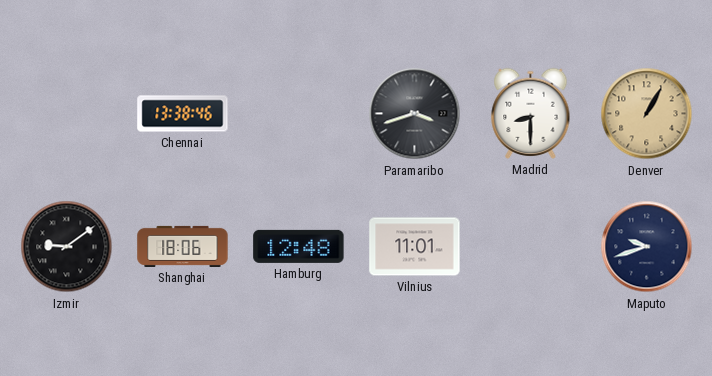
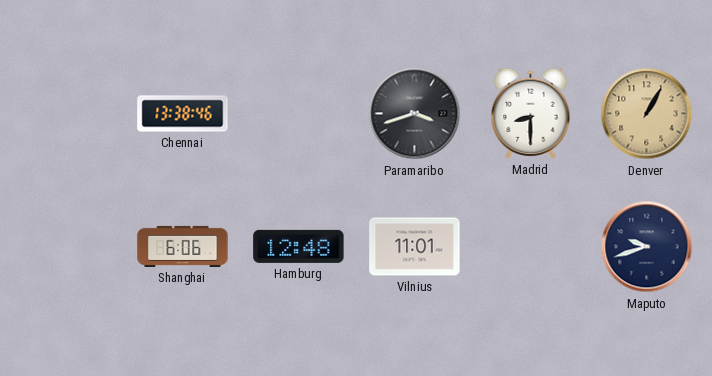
Izmir: 9:09 -> none (67, 247)
Shanghai: 18:06 -> 6:06 (183, 246)
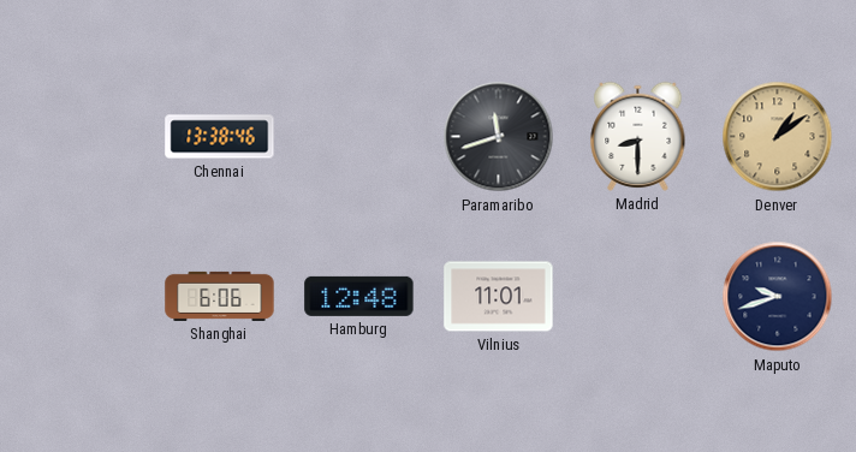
Paramaribo: 3:42 -> 11:42 (499, 137)
Denver: 1:05 -> 1:09 (778, 137)
